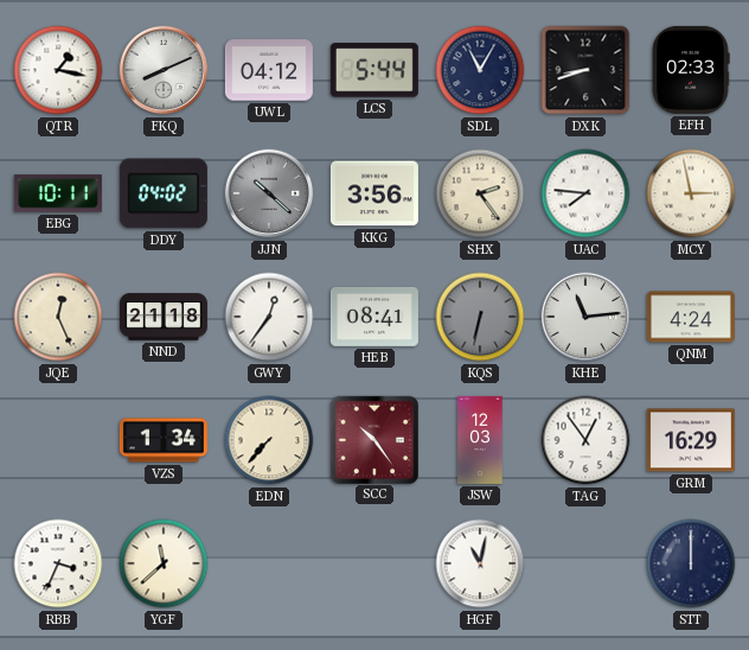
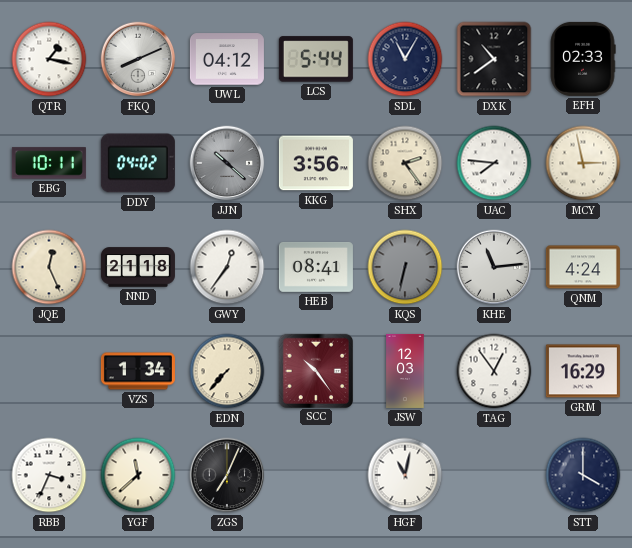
DXK: 8:42 -> 10:39 (494, 59)
ZGS: none -> 7:04 (227, 475)
STT: 12:00 -> 4:00 (583, 475)
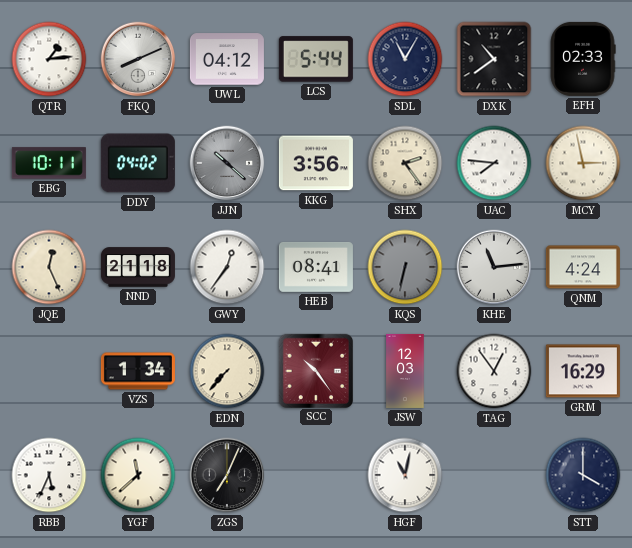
QTR: 1:17 -> 1:14 (49, 59)
RBB: 3:34 -> 5:34 (49, 475)
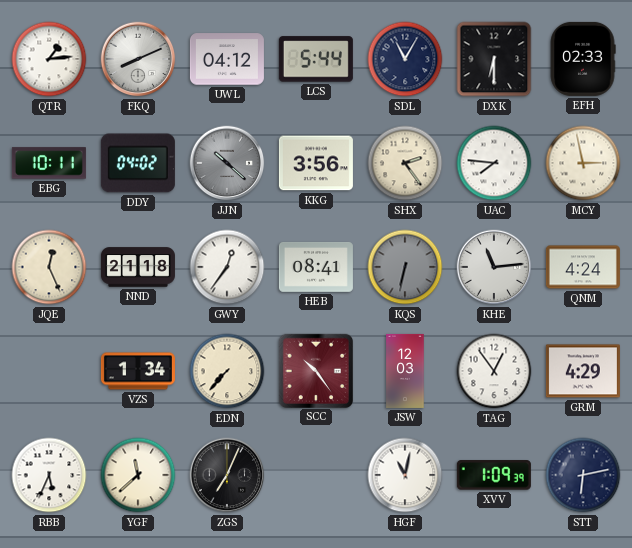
DXK: 10:39 -> 6:30 (494, 59)
GRM: 16:29 -> 4:29 (583, 371)
XVV: none -> 1:09 (494, 475)
STT: 4:00 -> 6:13 (583, 475)
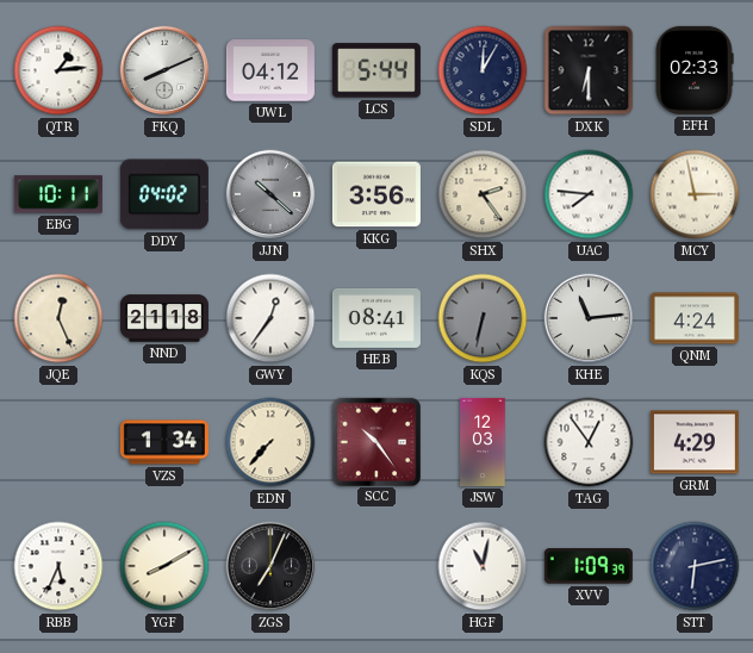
SDL: 11:05 -> 12:05 (483, 70)
YGF: 11:38 -> 8:10 (164, 566)
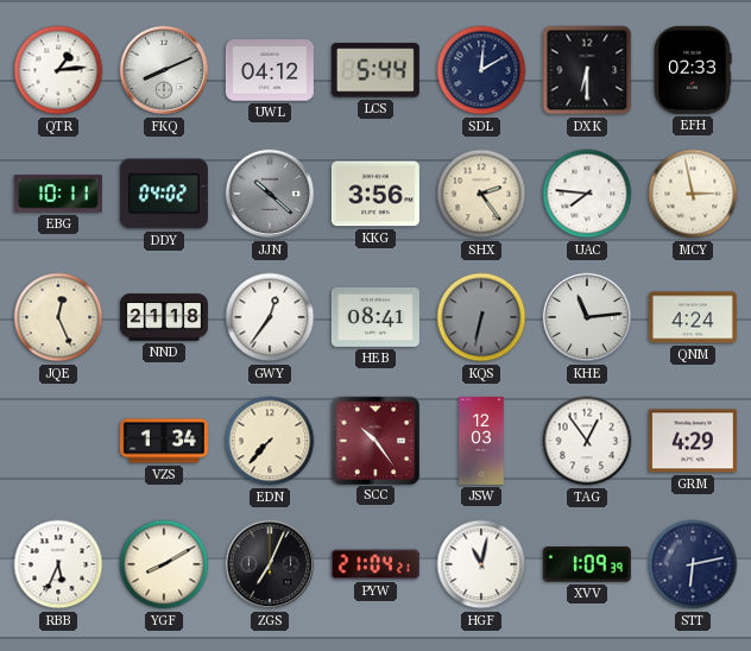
SDL: 12:05 -> 12:10 (481, 70)
PYW: none -> 21:04 (375, 564)
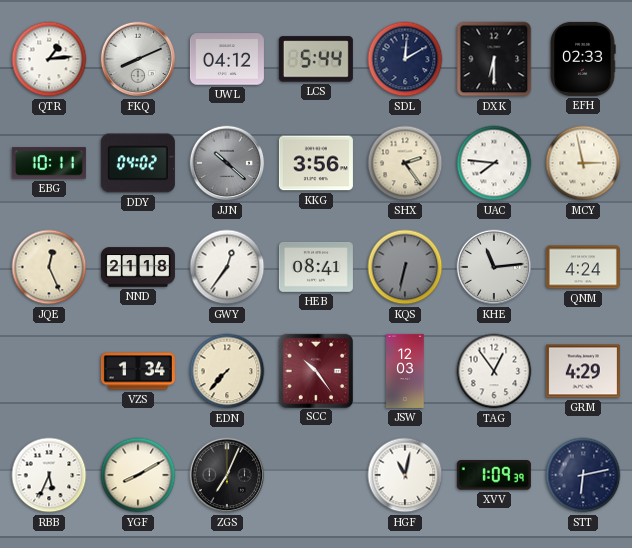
PYW: 21:04 -> none (375, 564)
